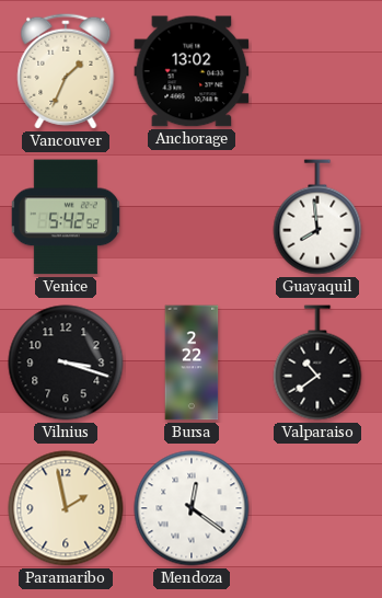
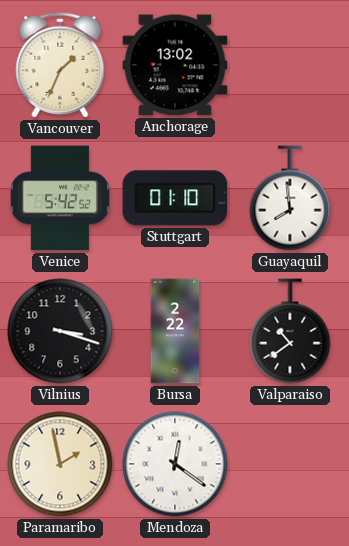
Stuttgart: none -> 01:10 (175, 198)
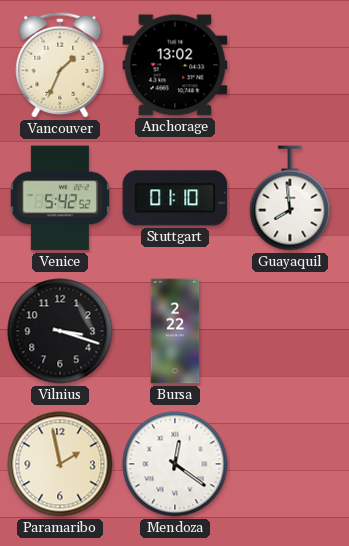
Valparaiso: 10:39 -> none (290, 331)
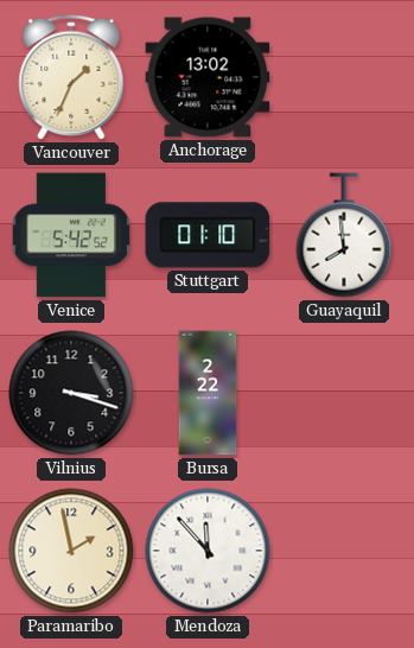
Mendoza: 12:21 -> 11:53 (208, 551)
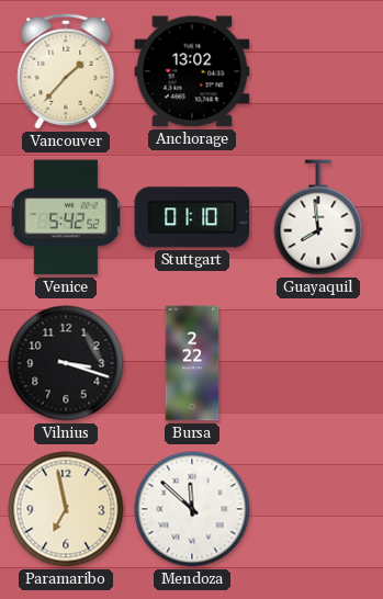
Vancouver: 1:34 -> 1:37 (66, 71)
Paramaribo: 1:58 -> 6:58 (66, 509)
Mendoza: 11:53 -> 11:52 (192, 509)
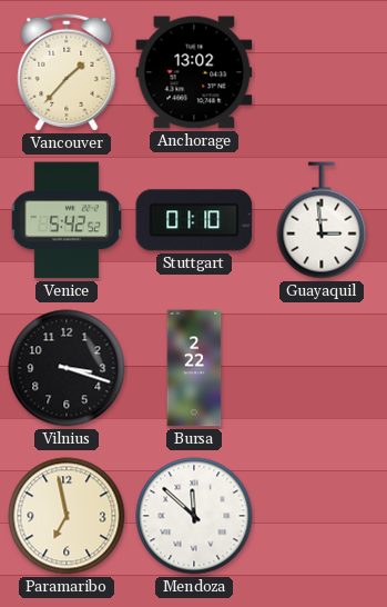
Guayaquil: 7:59 -> 2:59 (322, 220)
